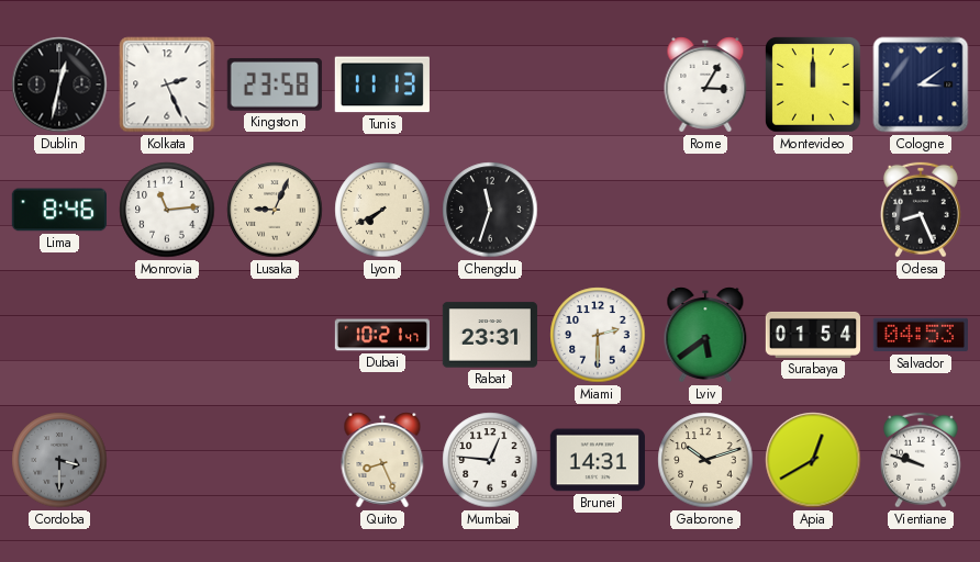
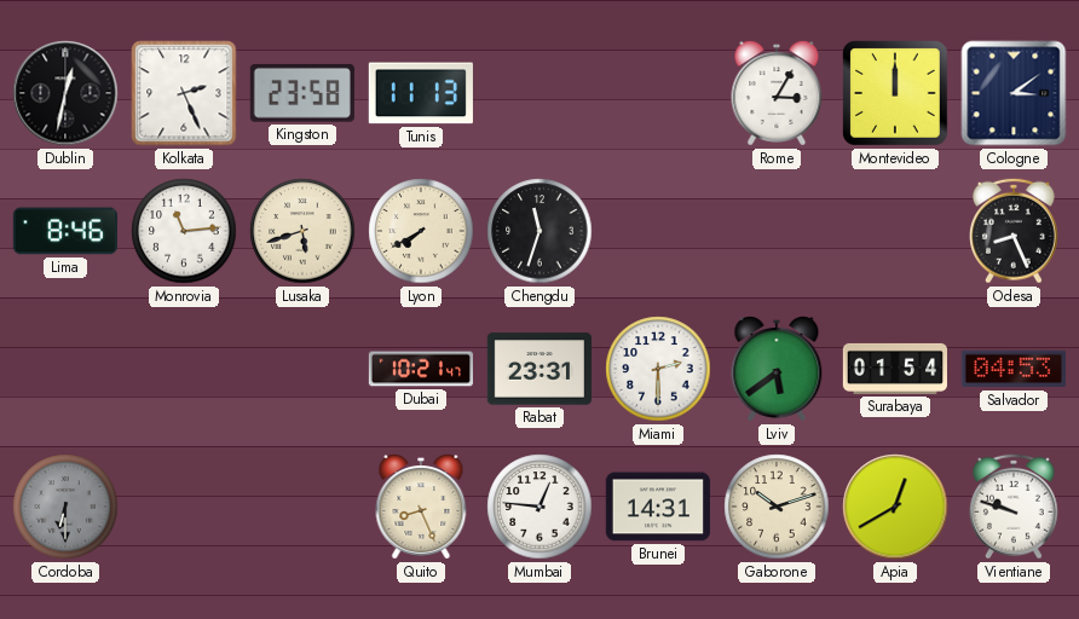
Lusaka: 9:04 -> 5:42 (302, 231)
Cordoba: 3:30 -> 6:30 (65, 507)
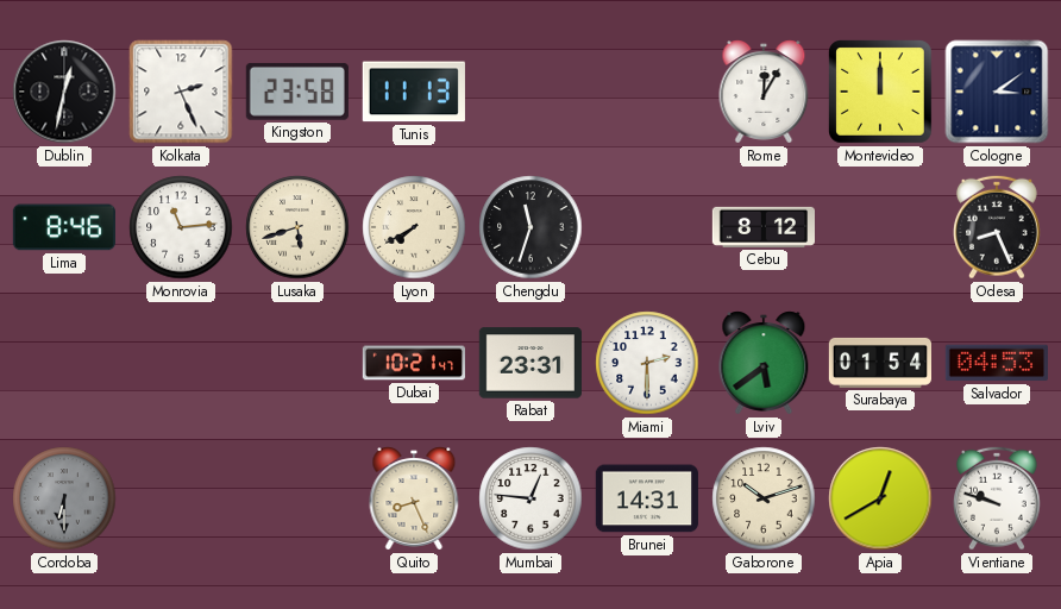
Rome: 3:05 -> 12:05 (764, 92)
Cebu: none -> 8:12 (762, 227)
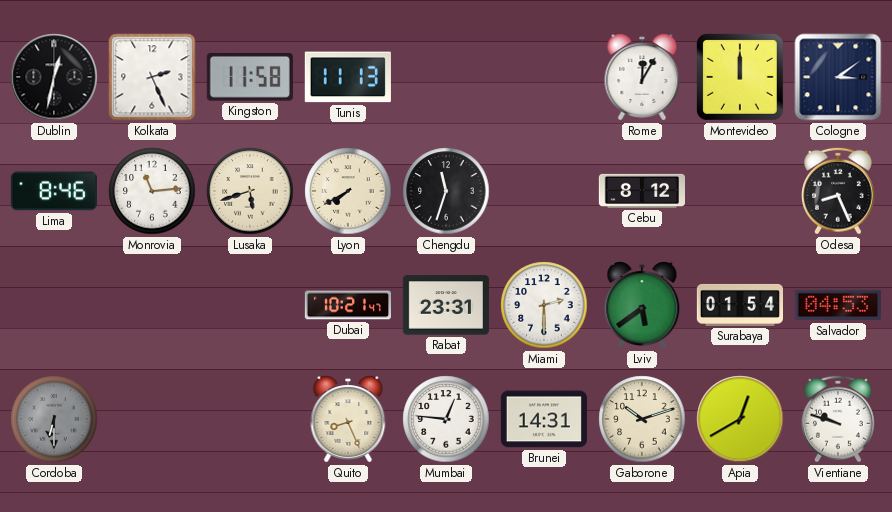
Kingston: 23:58 -> 11:58 (250, 77)
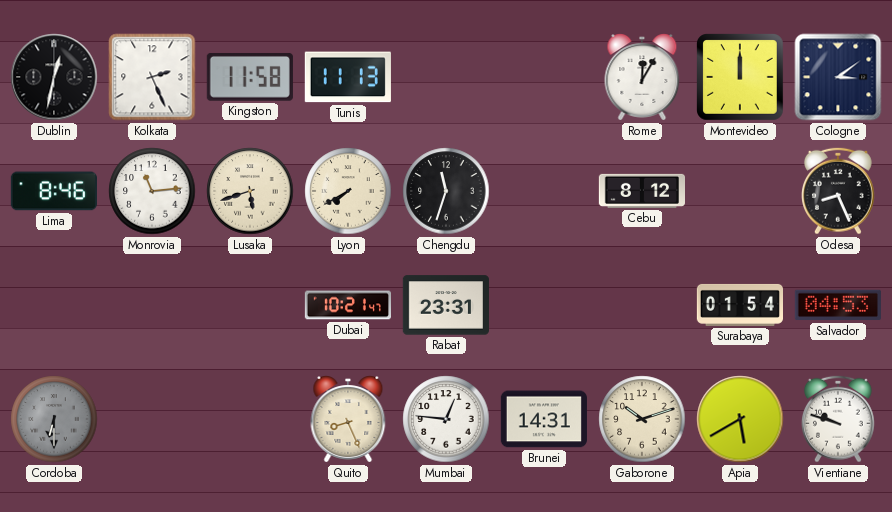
Miami: 2:30 -> none (544, 305)
Lviv: 5:39 -> none (642, 305)
Apia: 12:40 -> 5:40 (740, 419)
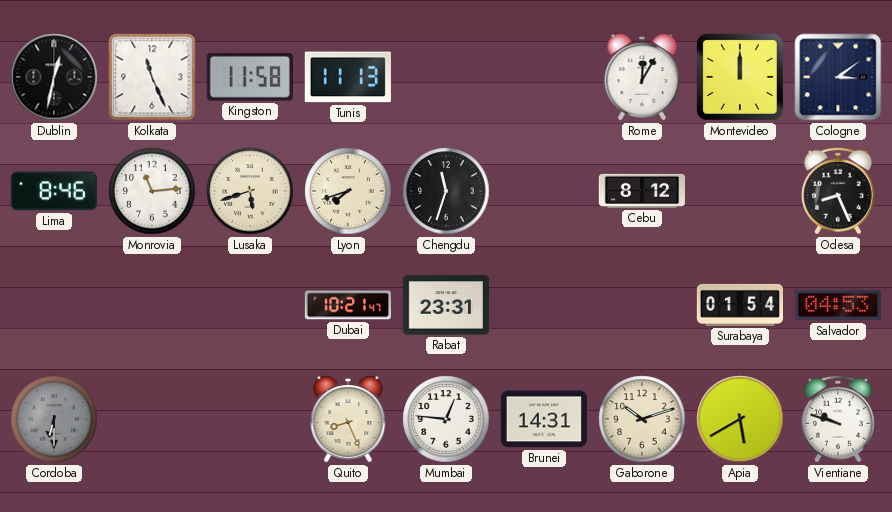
Kolkata: 2:26 -> 11:26 (152, 77)
Lyon: 7:40 -> 7:42 (348, 191)
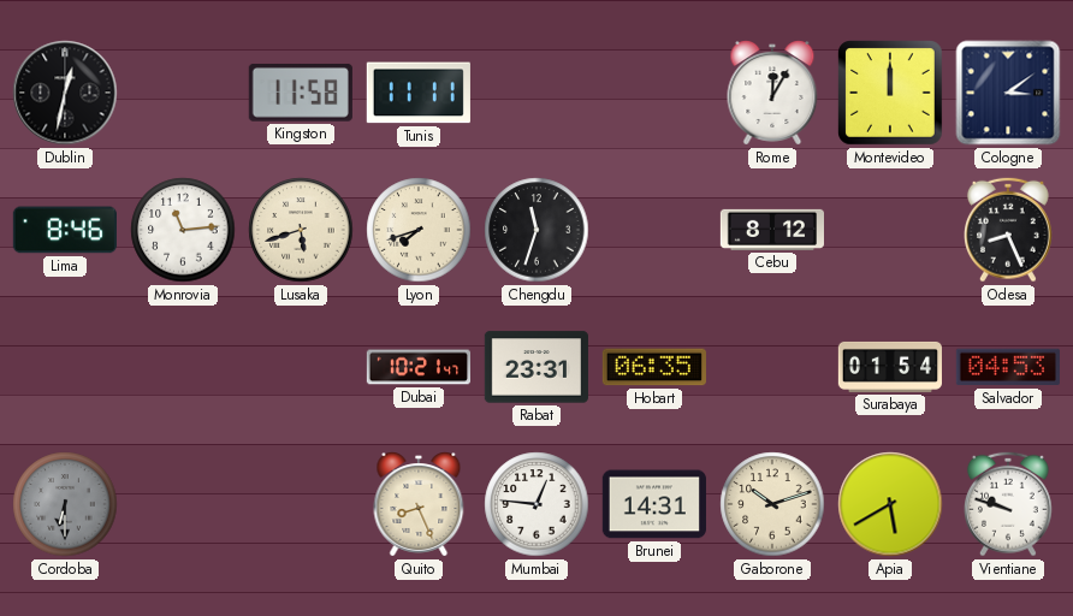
Kolkata: 11:26 -> none (152, 77)
Tunis: 11:13 -> 11:11 (419, 93)
Hobart: none -> 06:35 (654, 367)
